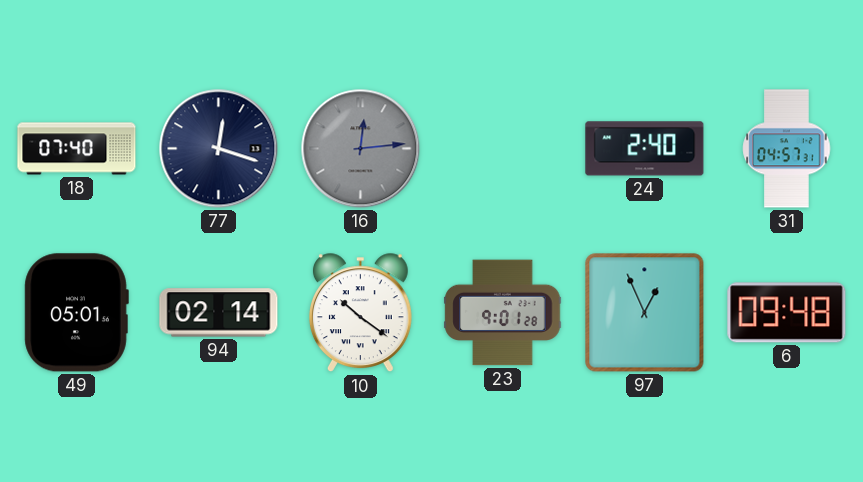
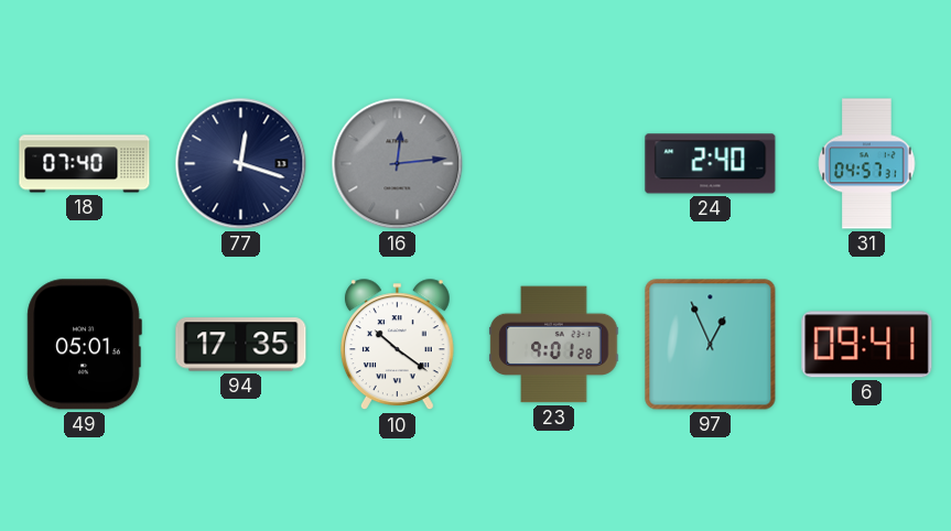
94: 02:14 -> 17:35 (241, 345)
6: 09:48 -> 09:41 (867, 345)
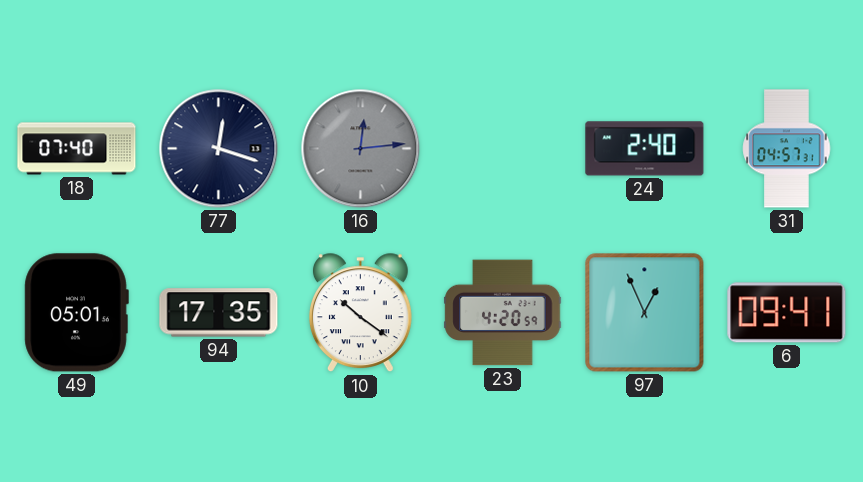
23: 9:01 -> 4:20 (503, 313)
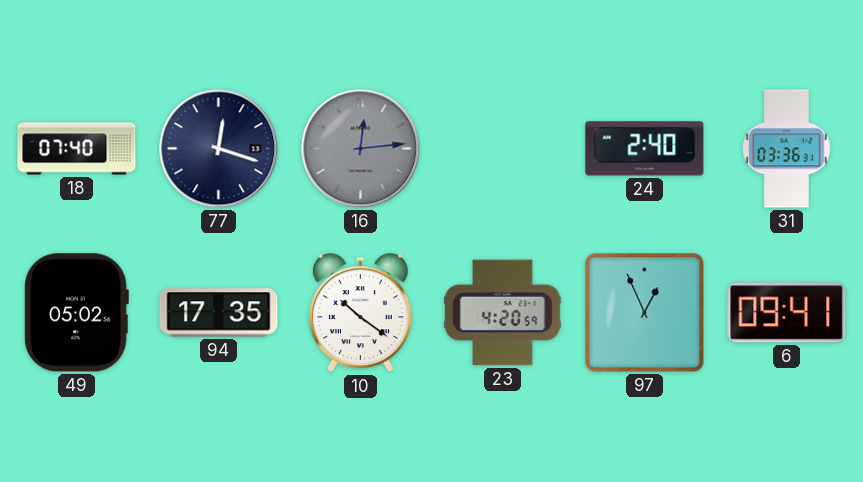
31: 04:57 -> 03:36 (787, 149)
49: 05:01 -> 05:02 (76, 313)
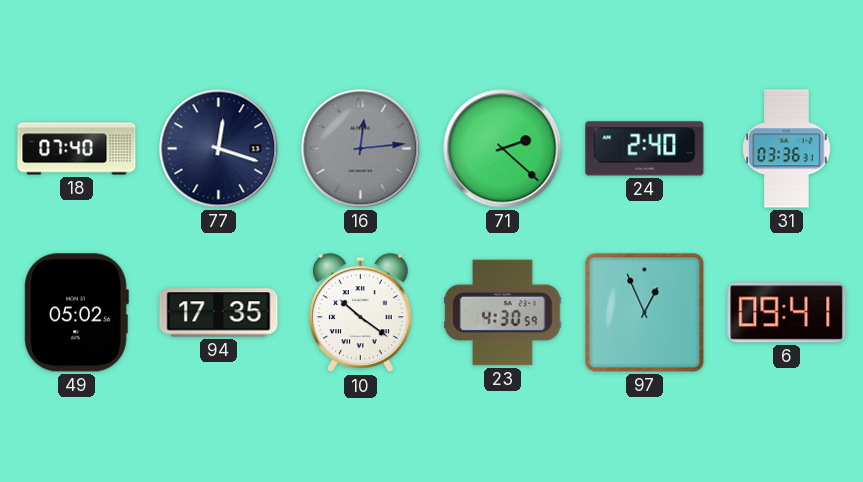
71: none -> 2:22 (503, 149)
23: 4:20 -> 4:30 (503, 313)
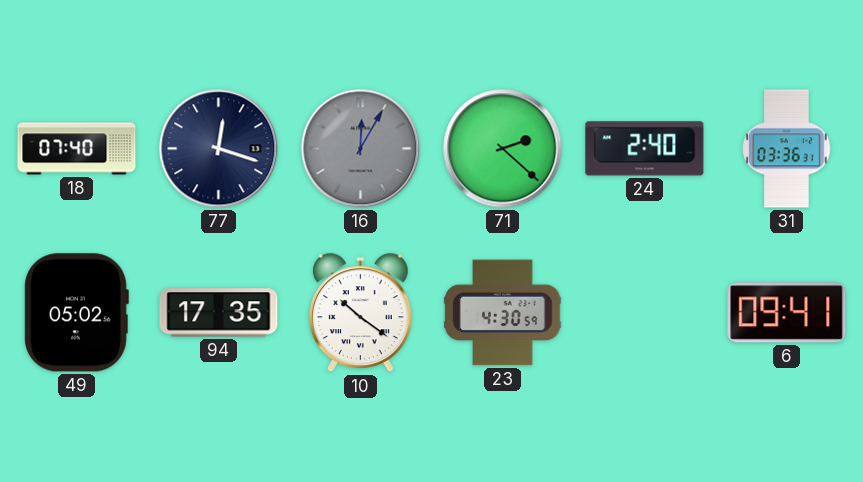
16: 12:14 -> 12:05 (361, 149)
97: 12:56 -> none (645, 313)
